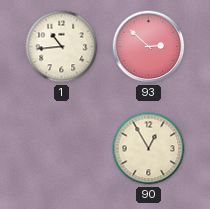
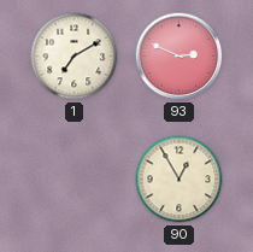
1: 10:44 -> 7:10 (75, 57)
93: 2:52 -> 2:49 (180, 57)
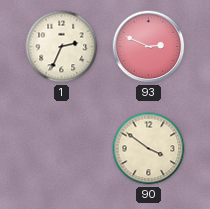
1: 7:10 -> 2:34 (62, 47)
90: 12:55 -> 3:51 (149, 149)
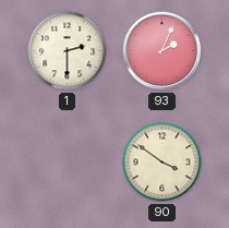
1: 2:34 -> 2:30 (68, 51)
93: 2:49 -> 2:04 (162, 51)
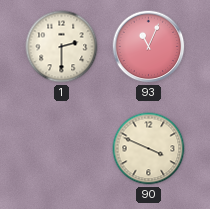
93: 2:04 -> 11:04 (149, 47)
90: 3:51 -> 3:49 (149, 149)
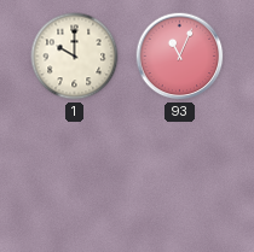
1: 2:30 -> 10:00 (75, 57)
90: 3:49 -> none (149, 149)
